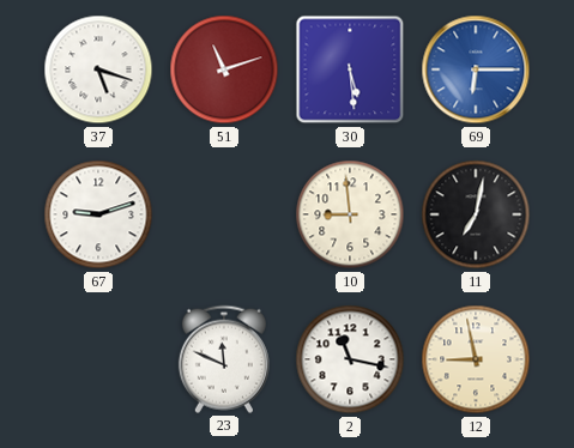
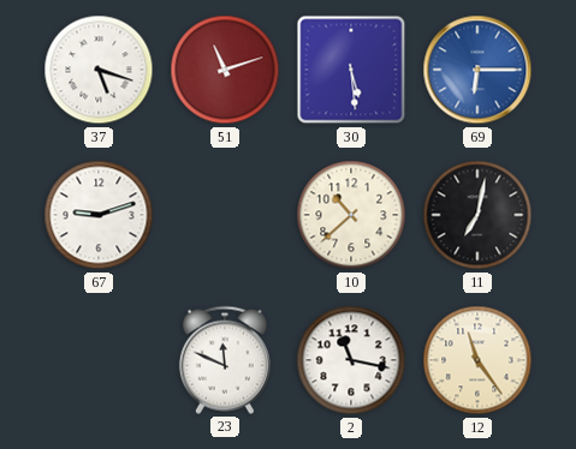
10: 8:59 -> 10:38 (351, 215)
12: 8:58 -> 11:24 (477, 360)
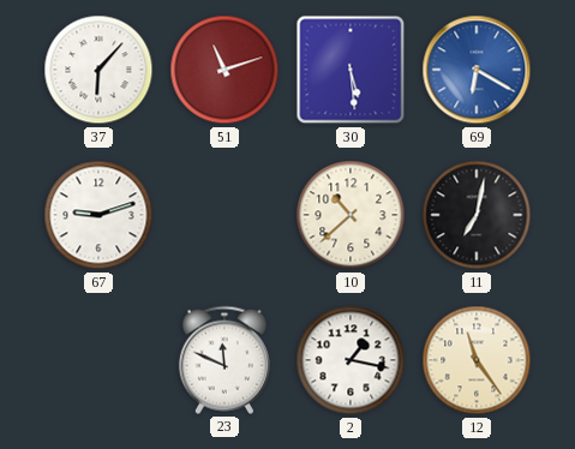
37: 5:18 -> 6:07 (98, 70)
69: 6:15 -> 6:20 (477, 70)
2: 11:17 -> 1:17 (351, 360)
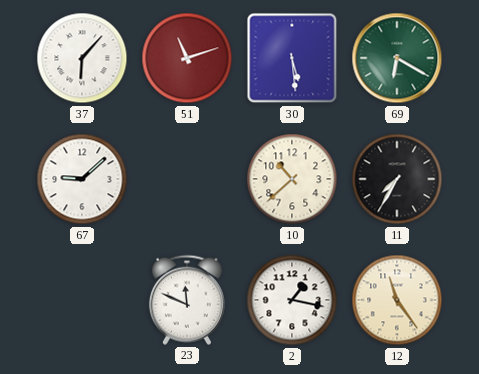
69 dial: blue -> green (397, 58)
67: 9:12 -> 9:08 (82, 179)
11: 7:02 -> 7:35 (397, 179)
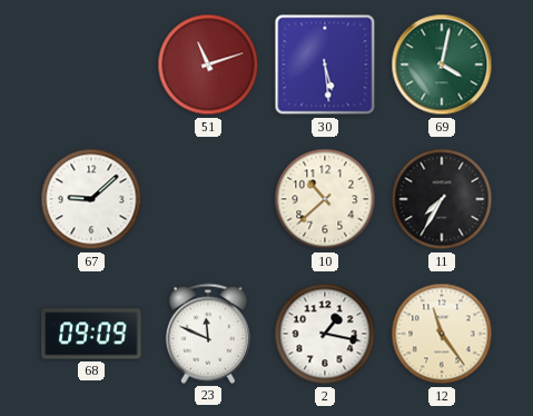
37: 6:07 -> none (82, 58)
69: 6:20 -> 4:02 (442, 65)
68: none -> 09:09 (91, 334)
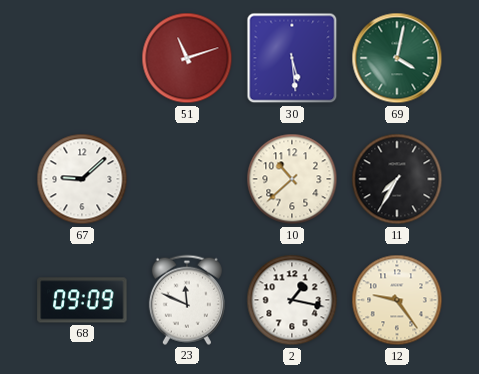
12: 11:24 -> 9:24 (397, 300)
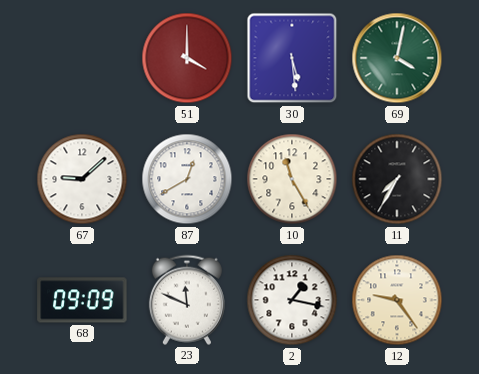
51: 11:12 -> 4:00 (187, 58)
87: none -> 12:40 (187, 179)
10: 10:38 -> 11:25 (292, 179)
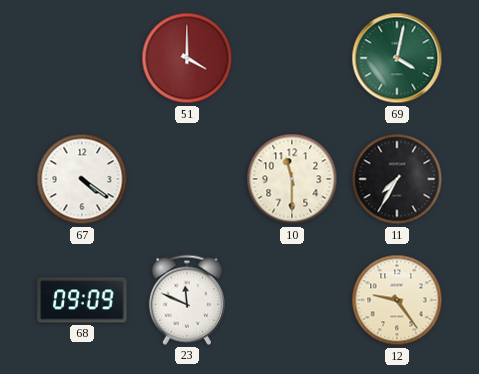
30: 5:29 -> none (292, 58)
67: 9:08 -> 4:21 (82, 179)
87: 12:40 -> none (187, 179)
10: 11:25 -> 11:30 (292, 179)
2: 1:17 -> none (292, 300)
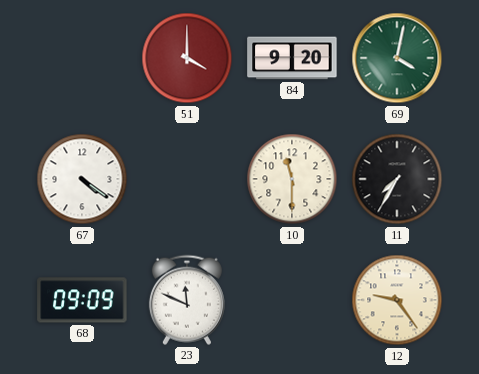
84: none -> 9:20 (292, 58)
